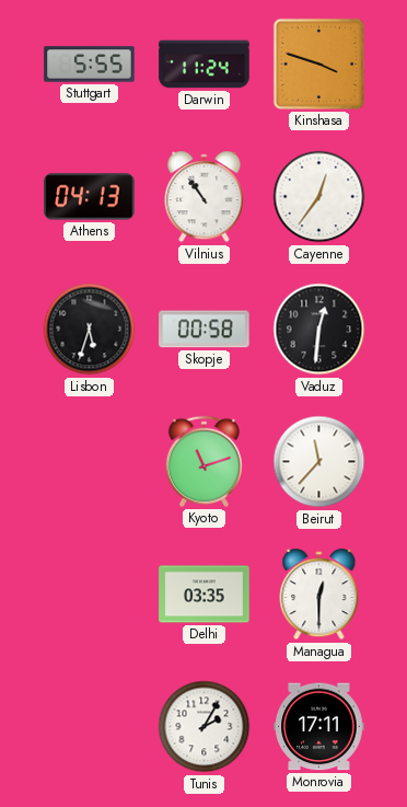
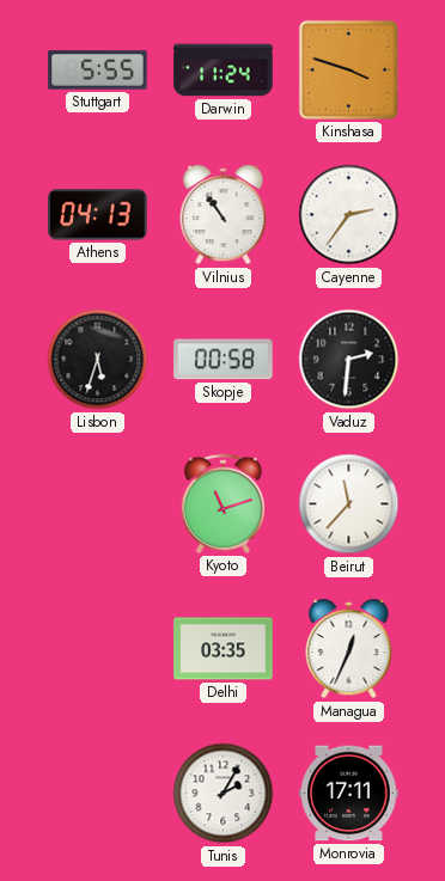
Cayenne: 12:36 -> 2:36 (349, 215)
Vaduz: 12:31 -> 2:31 (349, 360)
Managua: 12:30 -> 12:34 (349, 649)
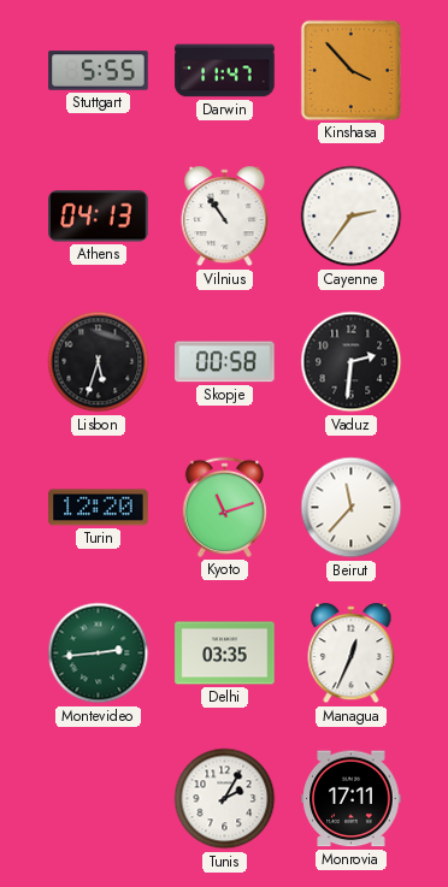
Darwin: 11:24 -> 11:47 (225, 71)
Kinshasa: 3:48 -> 3:53 (350, 70)
Turin: none -> 12:20 (99, 508)
Montevideo: none -> 2:44 (99, 654)
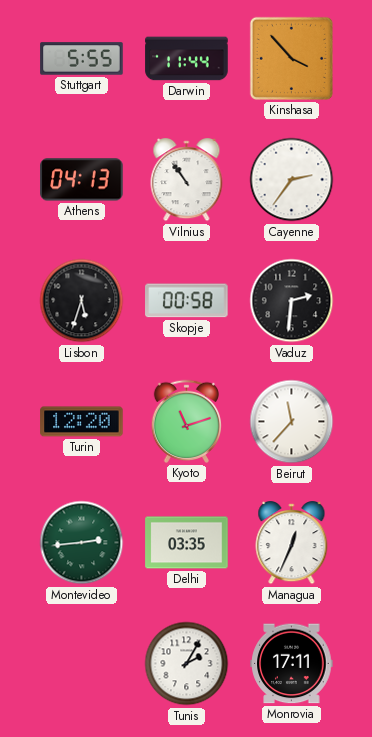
Darwin: 11:47 -> 11:44 (187, 59)
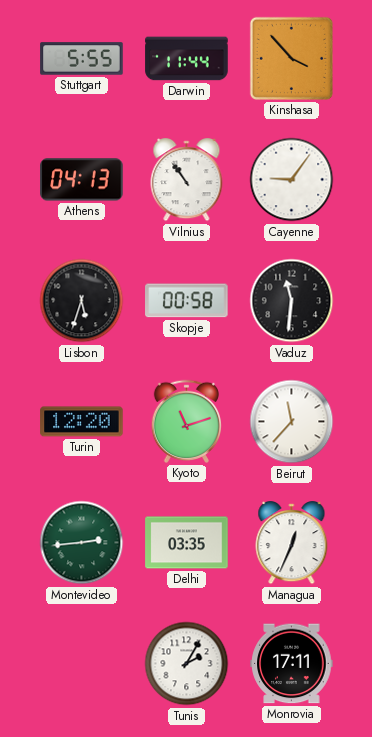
Cayenne: 2:36 -> 9:06 (292, 180)
Vaduz: 2:31 -> 11:31 (292, 301)
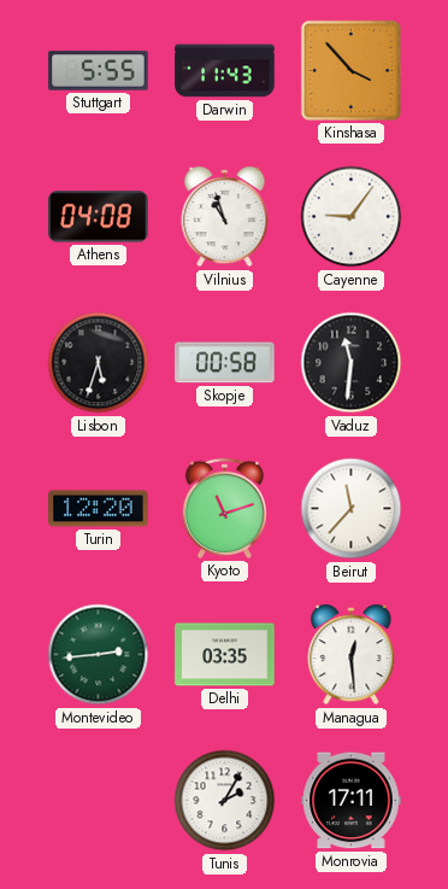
Darwin: 11:44 -> 11:43 (225, 71)
Athens: 04:13 -> 04:08 (99, 217)
Vilnius: 10:54 -> 10:57 (225, 217)
Managua: 12:34 -> 12:29 (352, 655)
